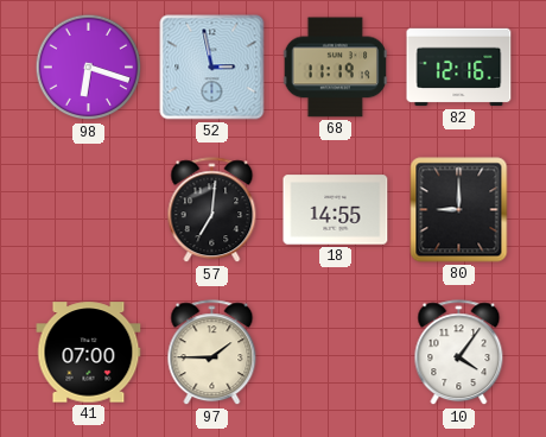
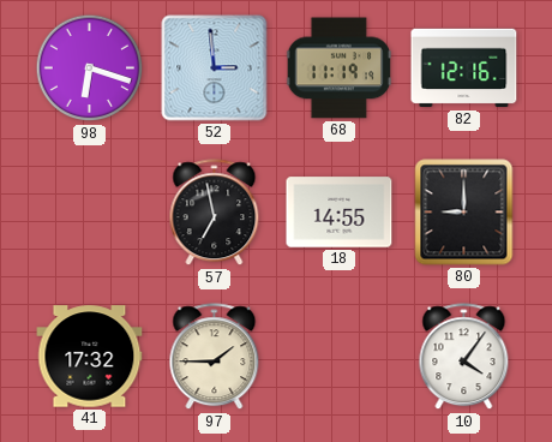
52: 2:58 -> 2:59 (215, 68)
57: 7:01 -> 6:58 (215, 213)
41: 07:00 -> 17:32 (90, 357)
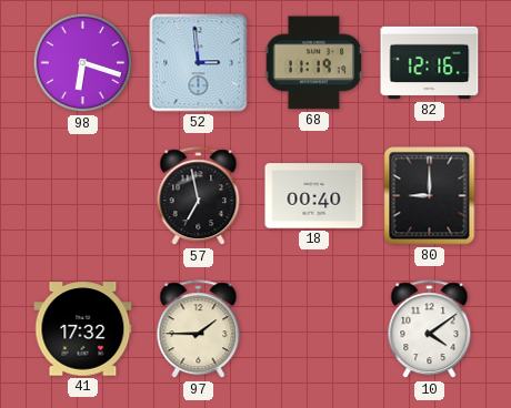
18: 14:55 -> 00:40 (314, 196)
10: 4:06 -> 4:09 (430, 329)
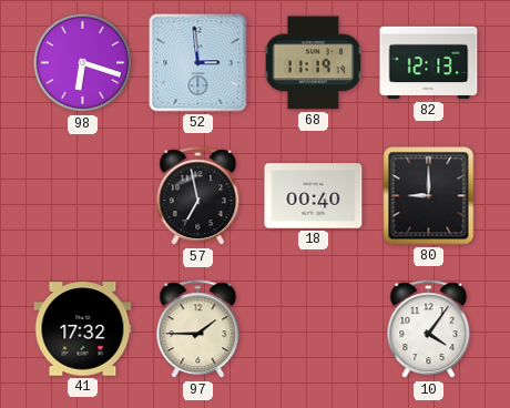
82: 12:16 -> 12:13 (429, 63)
10: 4:09 -> 4:06 (429, 329)
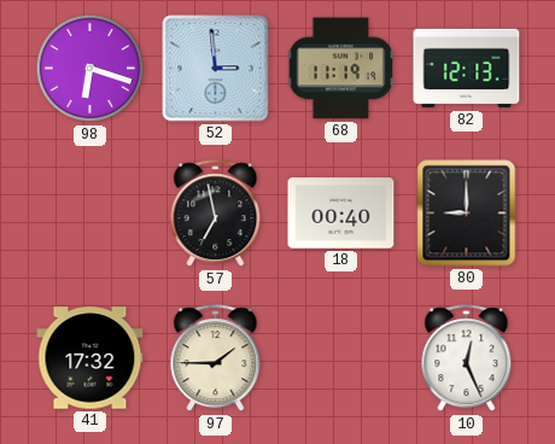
10: 4:06 -> 12:26 (467, 358)
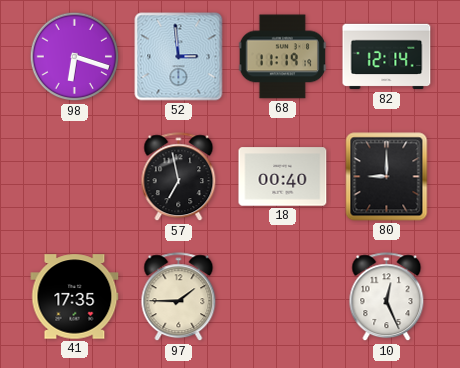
82: 12:13 -> 12:14 (387, 57)
41: 17:32 -> 17:35 (75, 297)
